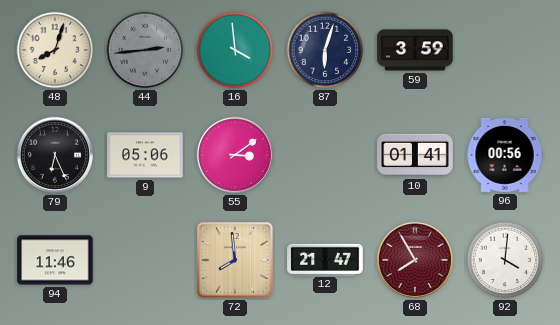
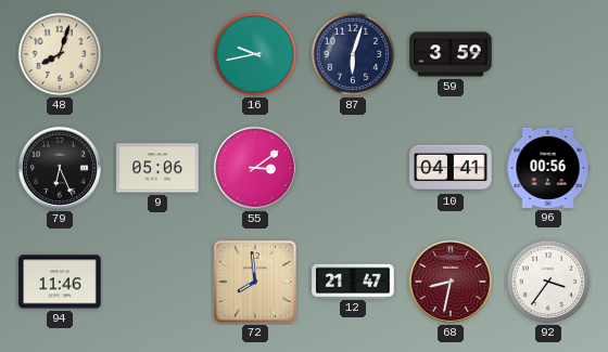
44: 2:44 -> none (145, 50)
16: 3:59 -> 9:43 (255, 54)
10: 01:41 -> 04:41 (451, 168)
68: 7:55 -> 8:32 (451, 282)
92: 4:01 -> 3:36 (548, 282)
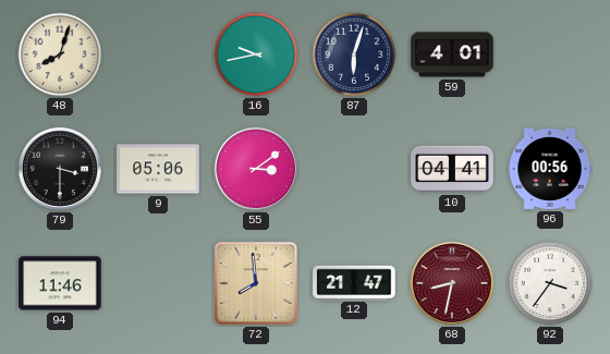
59: 3:59 -> 4:01 (452, 54)
79: 6:26 -> 3:30 (60, 169)
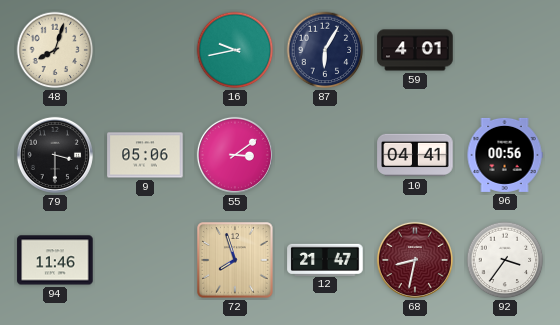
87: 6:03 -> 6:05 (325, 50)
72: 7:59 -> 7:57 (235, 260)
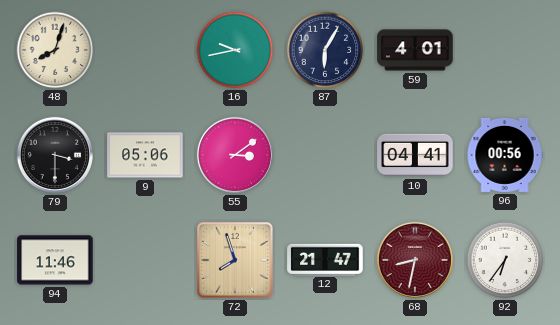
92: 3:36 -> 6:36 (505, 260)
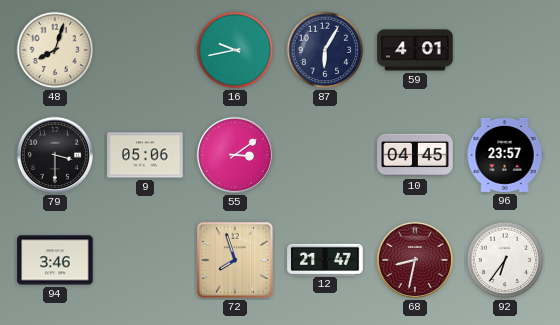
10: 04:41 -> 04:45 (415, 155)
96: 00:56 -> 23:57 (505, 155)
94: 11:46 -> 3:46 (55, 260)
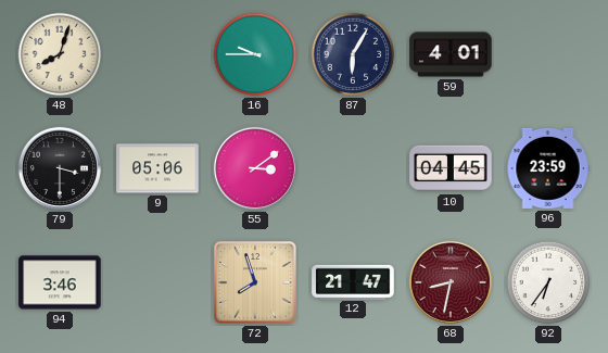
16: 9:43 -> 9:45 (255, 54)
96: 23:57 -> 23:59 (548, 168)
